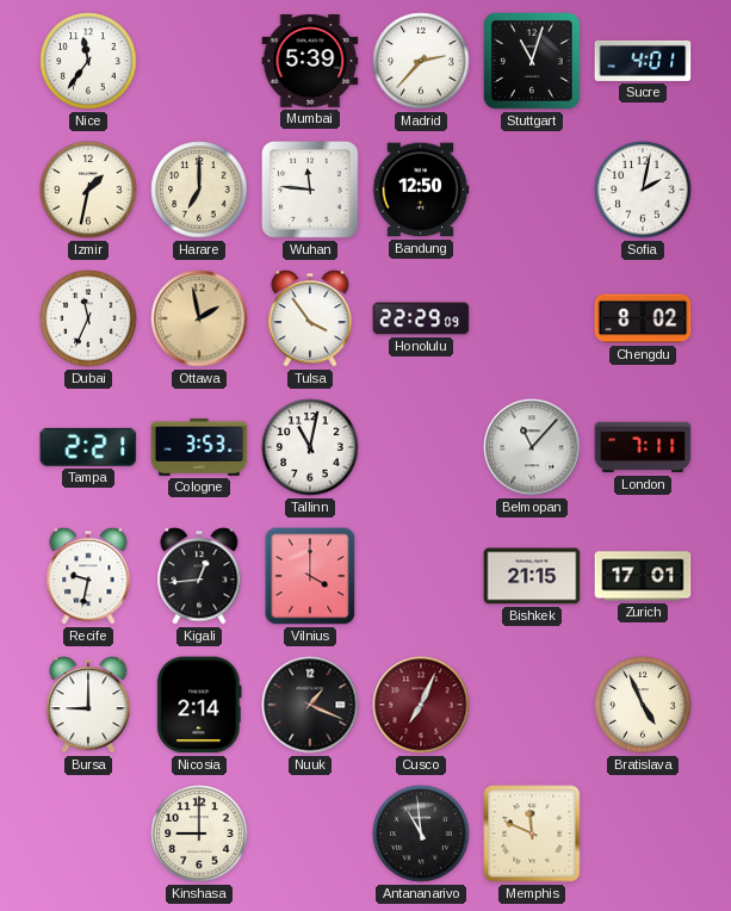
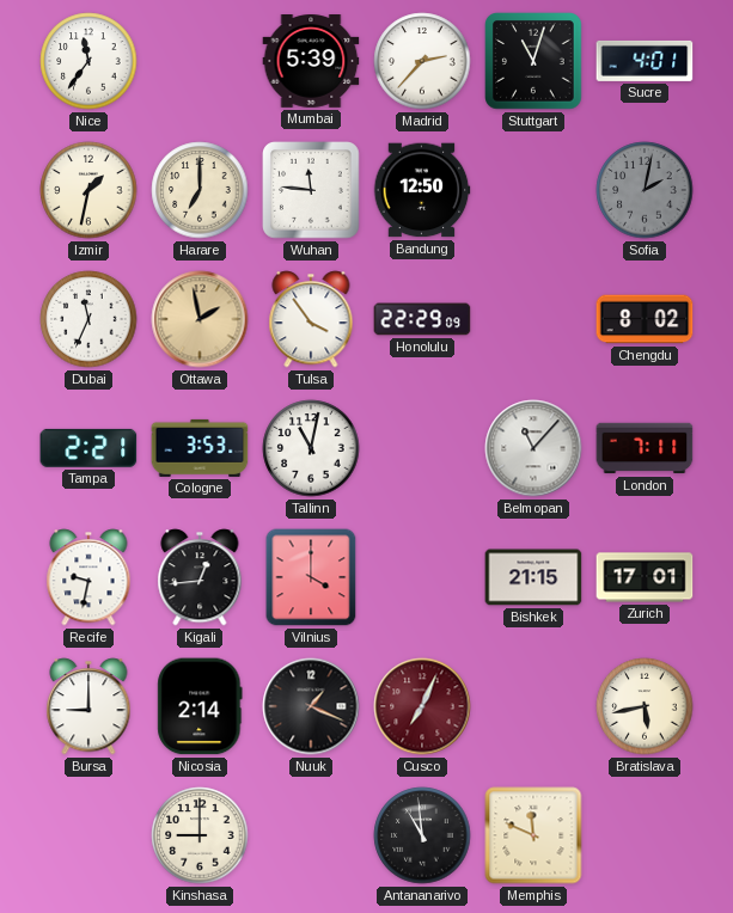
Sofia dial: white -> grey (645, 190)
Bratislava: 4:56 -> 5:43 (645, 706)
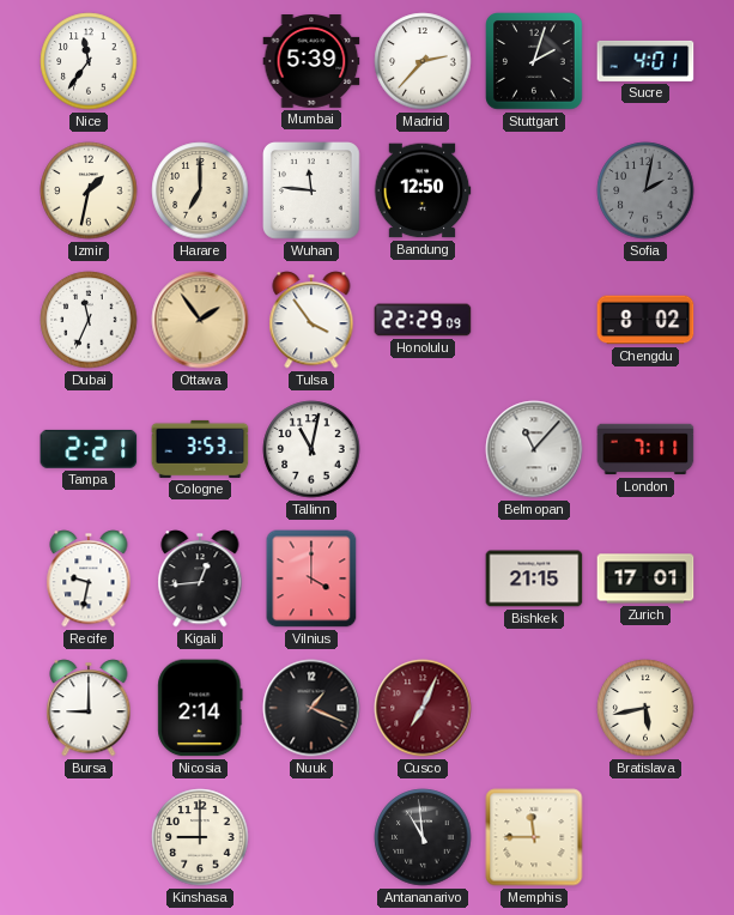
Stuttgart: 11:03 -> 2:03 (534, 61)
Ottawa: 1:58 -> 1:54 (200, 320)
Memphis: 11:49 -> 11:45 (534, 837)
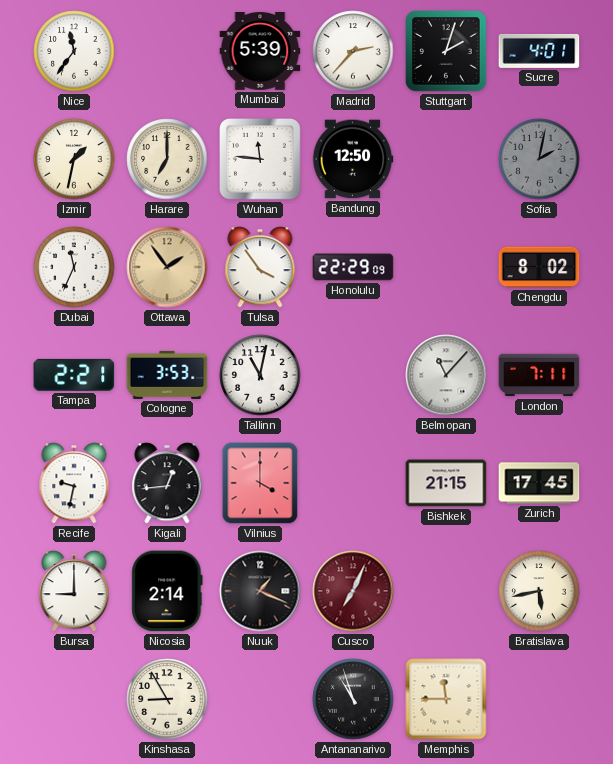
Zurich: 17:01 -> 17:45 (539, 483)
Kinshasa: 9:00 -> 8:55 (167, 699)
Antananarivo: 10:59 -> 10:57 (353, 699)
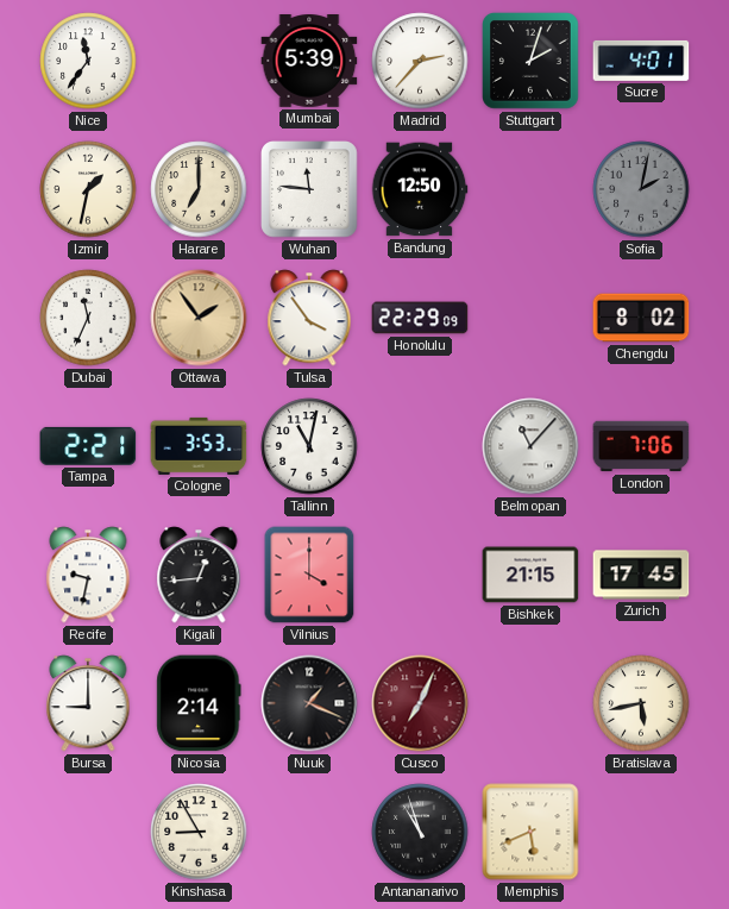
London: 7:11 -> 7:06 (641, 446)
Memphis: 11:45 -> 5:41 (530, 832)
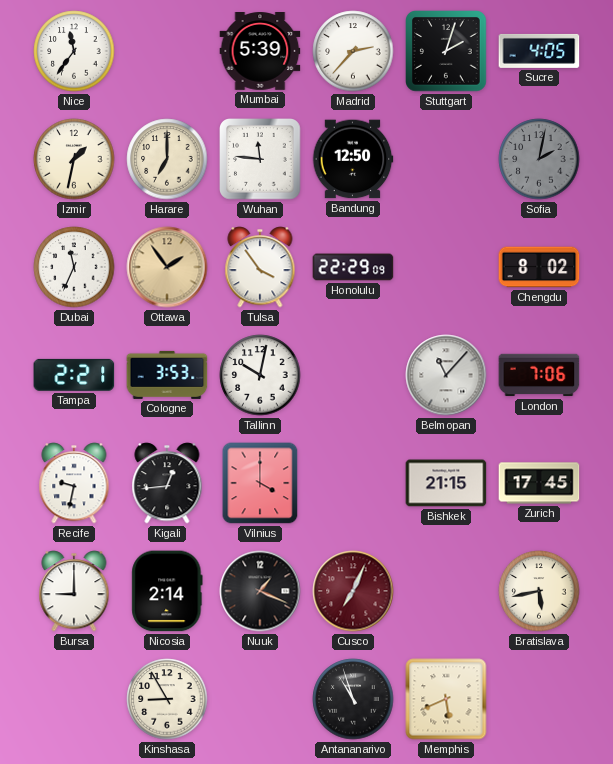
Sucre: 4:01 -> 4:05 (539, 51)
Tallinn: 11:02 -> 10:02 (260, 375)
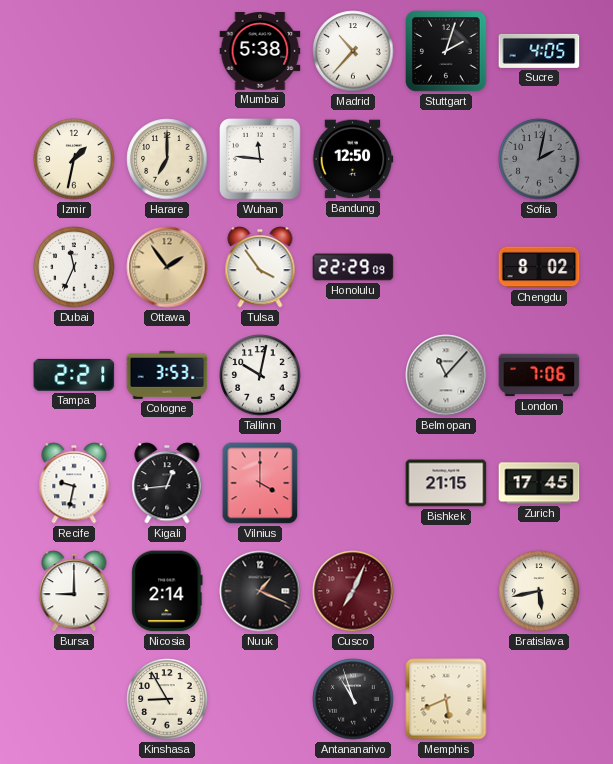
Nice: 11:36 -> none (74, 51)
Mumbai: 5:39 -> 5:38 (260, 52)
Madrid: 2:37 -> 10:37 (353, 51)
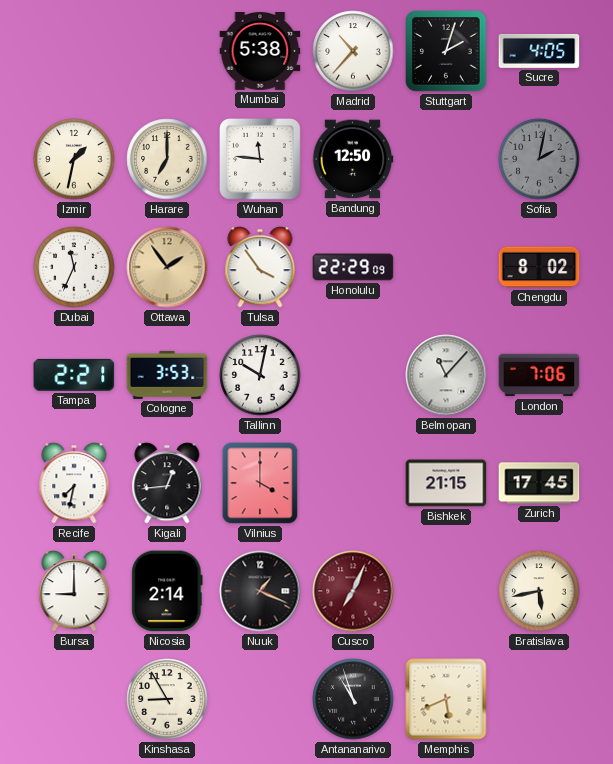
Recife: 9:32 -> 7:32 (74, 483)
